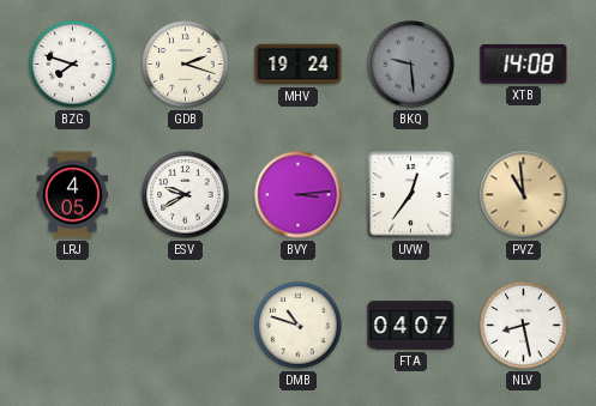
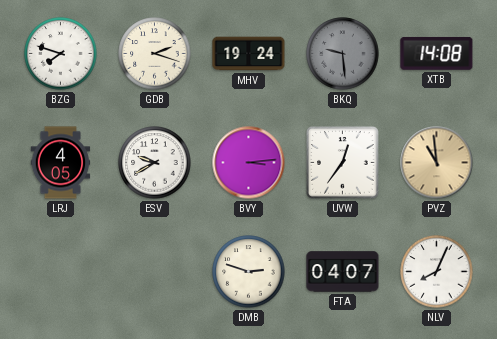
DMB: 10:48 -> 2:48 (249, 272)
NLV: 8:28 -> 8:04 (437, 272)
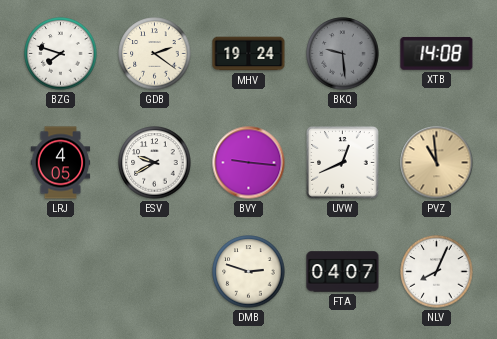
GDB: 2:18 -> 2:21 (155, 54)
BVY: 3:14 -> 9:16 (249, 163)
UVW: 12:36 -> 12:41 (343, 163)
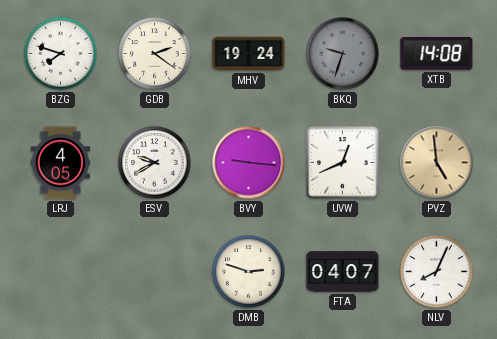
BKQ: 9:29 -> 9:33 (343, 54)
PVZ: 10:59 -> 4:59 (437, 163)
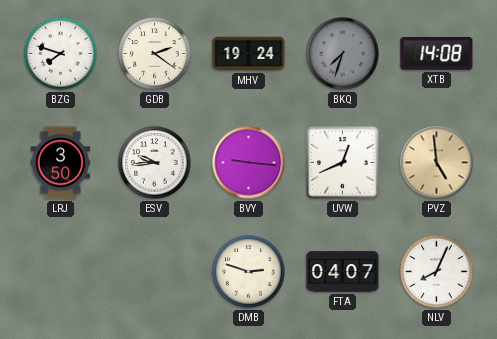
BKQ: 9:33 -> 7:33 (343, 54)
LRJ: 4:05 -> 3:50 (61, 163)
ESV: 9:40 -> 9:44 (155, 163)
